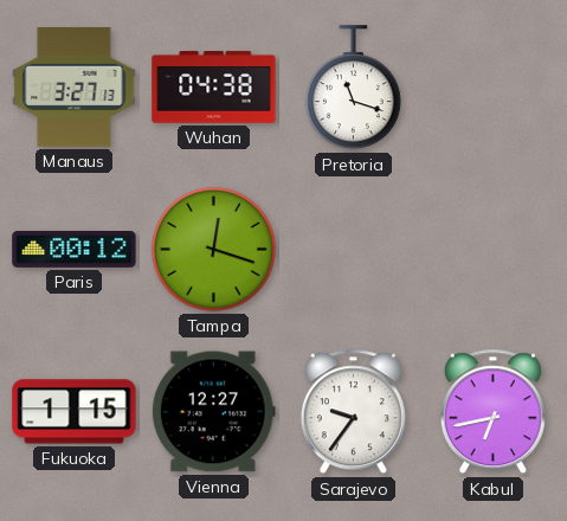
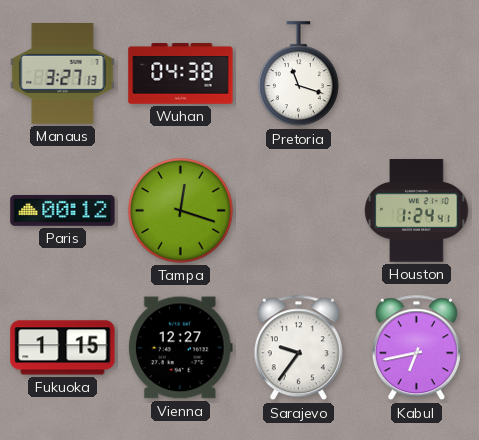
Houston: none -> 1:24 (417, 211)
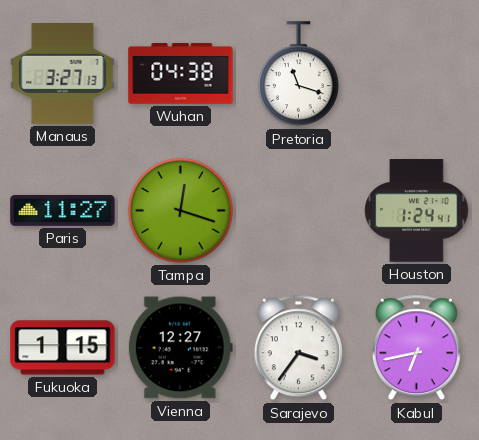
Paris: 00:12 -> 11:27 (63, 211)
Sarajevo: 9:36 -> 3:36 (298, 348)
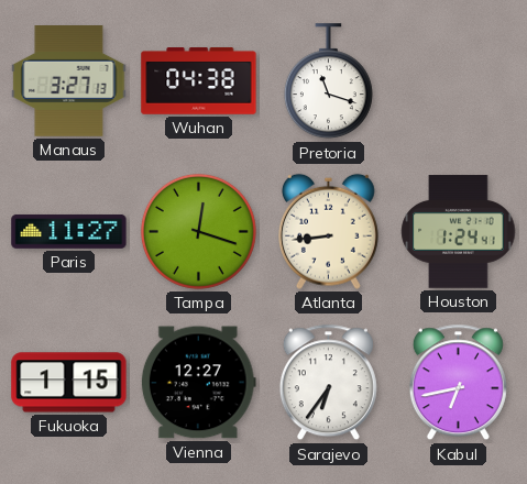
Atlanta: none -> 8:44 (328, 231)
Sarajevo: 3:36 -> 6:36 (328, 383)
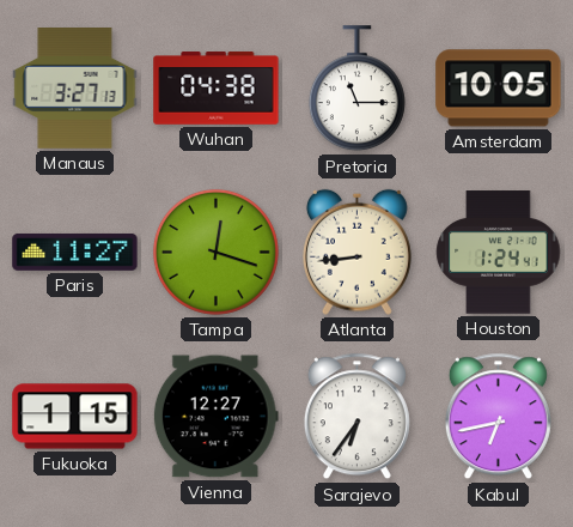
Pretoria: 11:18 -> 11:15 (356, 89)
Amsterdam: none -> 10:05 (499, 89)
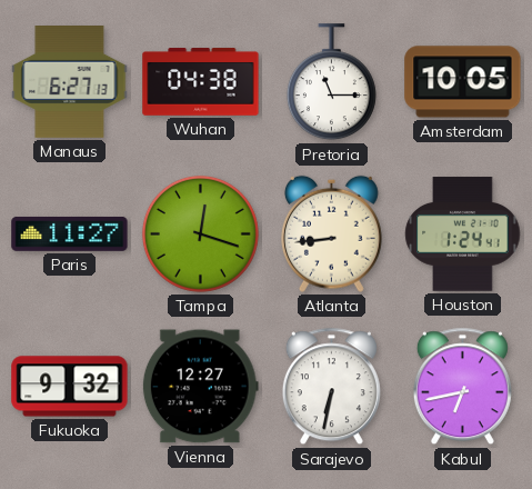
Manaus: 3:27 -> 6:27 (70, 82)
Fukuoka: 1:15 -> 9:32 (70, 387)
Sarajevo: 6:36 -> 6:32 (331, 387)
